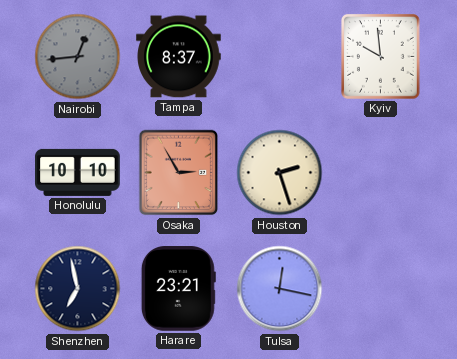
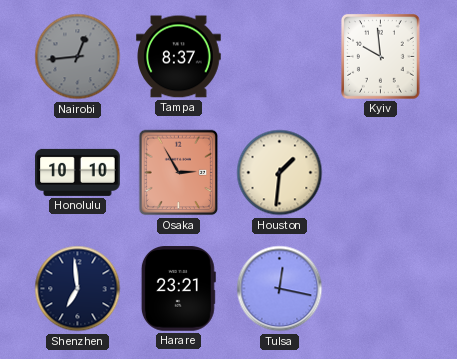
Houston: 2:27 -> 1:31 (280, 173)
Shenzhen: 6:58 -> 6:59 (78, 289)
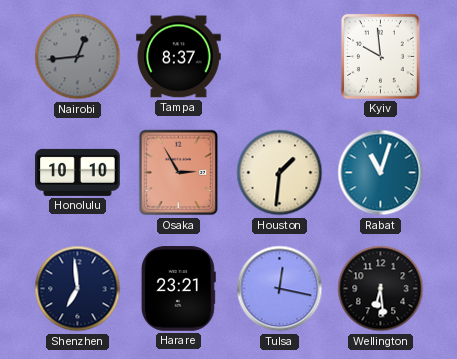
Rabat: none -> 11:03 (381, 173)
Wellington: none -> 6:29 (381, 289)
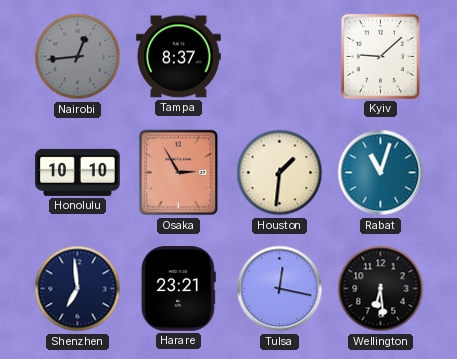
Kyiv: 9:59 -> 9:08 (380, 56)
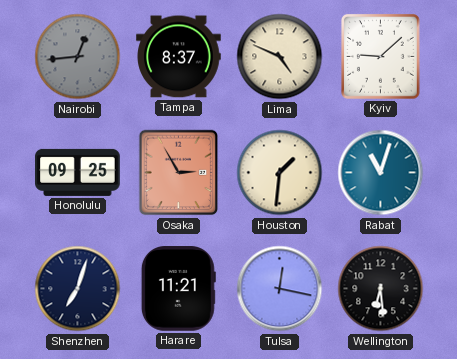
Lima: none -> 4:49 (280, 57)
Honolulu: 10:10 -> 09:25 (78, 172)
Shenzhen: 6:59 -> 7:03 (78, 289)
Harare: 23:21 -> 11:21 (178, 289)
